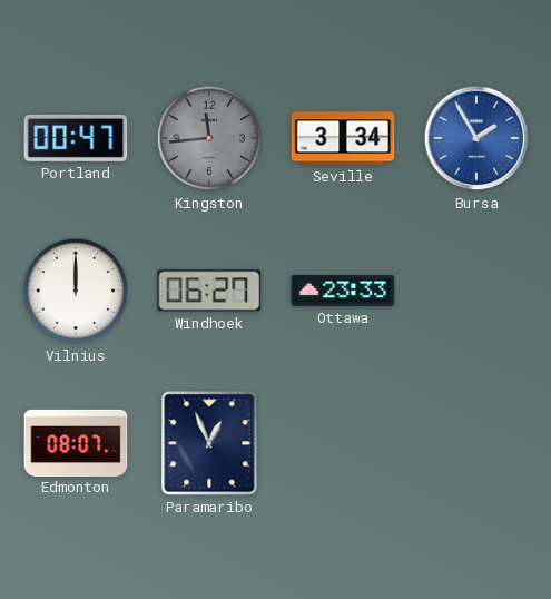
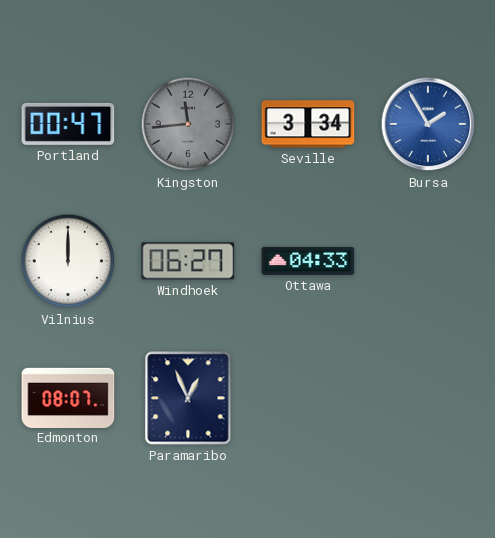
Ottawa: 23:33 -> 04:33 (308, 261)
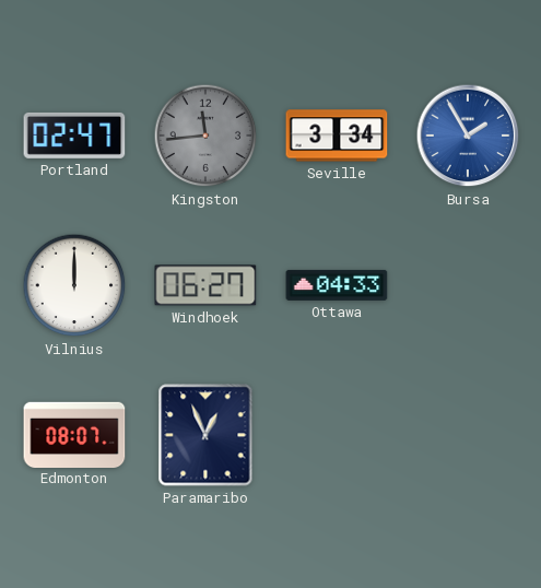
Portland: 00:47 -> 02:47 (74, 136)
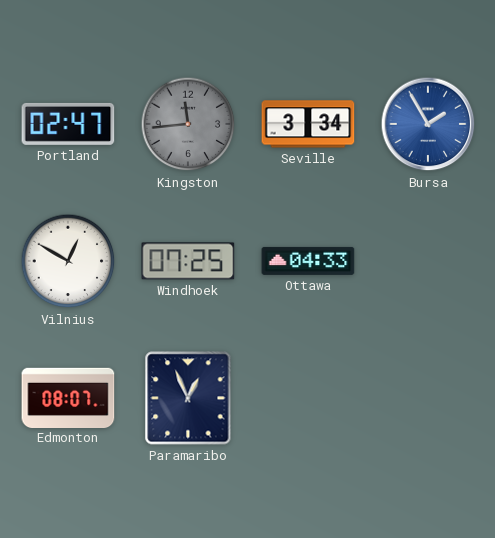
Vilnius: 12:00 -> 12:50 (68, 261)
Windhoek: 06:27 -> 07:25 (188, 261)
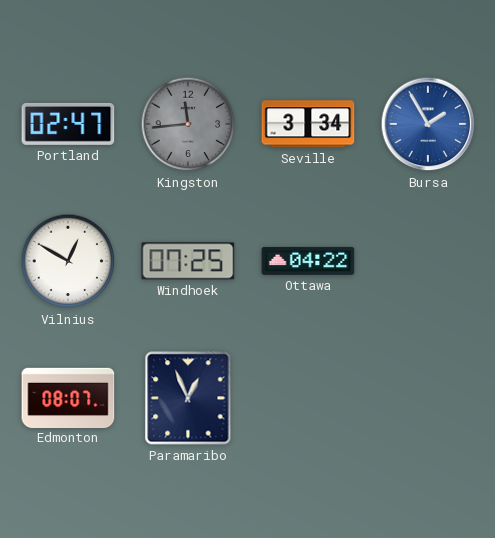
Ottawa: 04:33 -> 04:22 (308, 261)
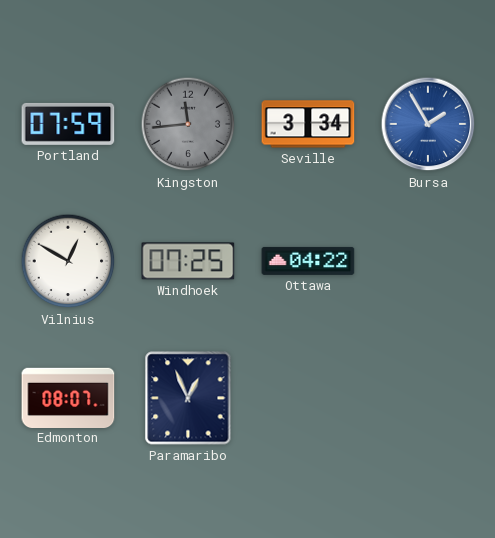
Portland: 02:47 -> 07:59 (68, 124)
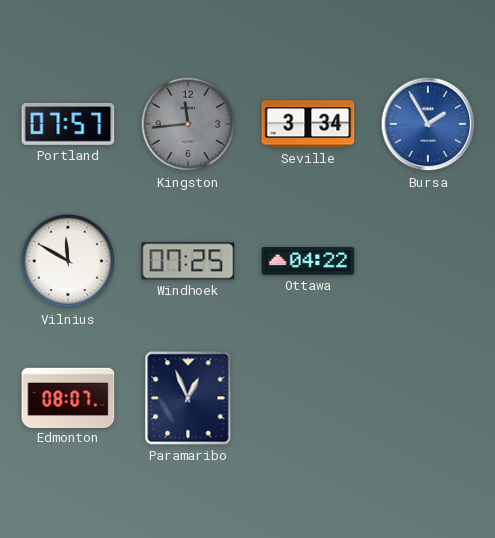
Portland: 07:59 -> 07:57 (68, 124)
Vilnius: 12:50 -> 11:50 (68, 261)
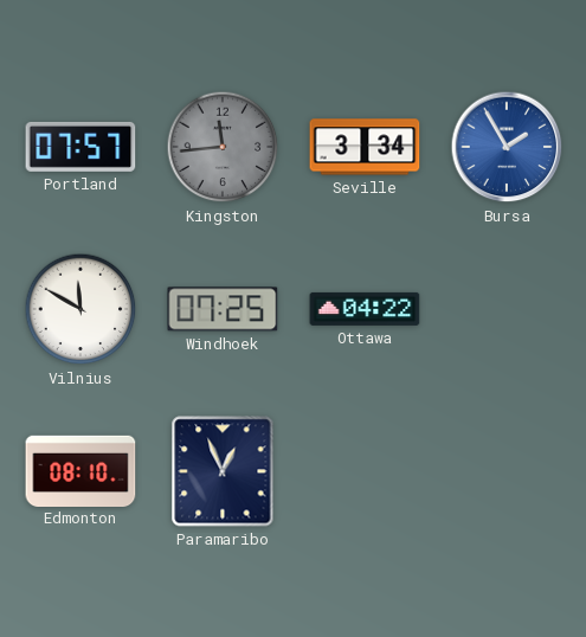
Edmonton: 08:07 -> 08:10 (81, 470)
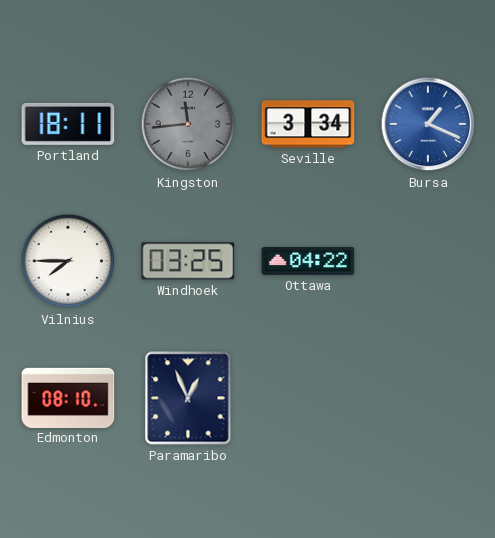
Portland: 07:57 -> 18:11 (68, 124)
Bursa: 1:55 -> 1:19 (428, 124)
Vilnius: 11:50 -> 7:45 (68, 261)
Windhoek: 07:25 -> 03:25 (188, 261)
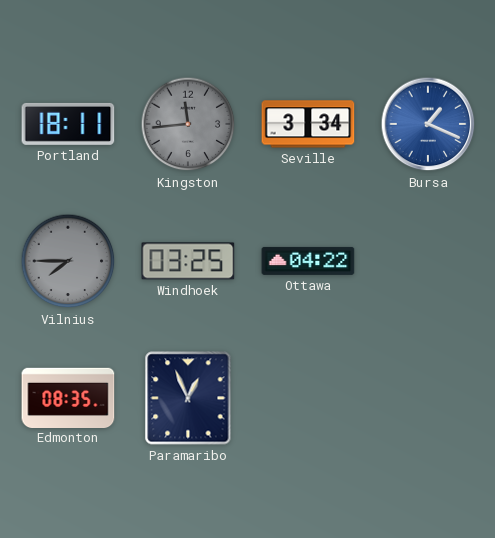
Vilnius dial: white -> grey (68, 261)
Edmonton: 08:10 -> 08:35 (68, 397)
